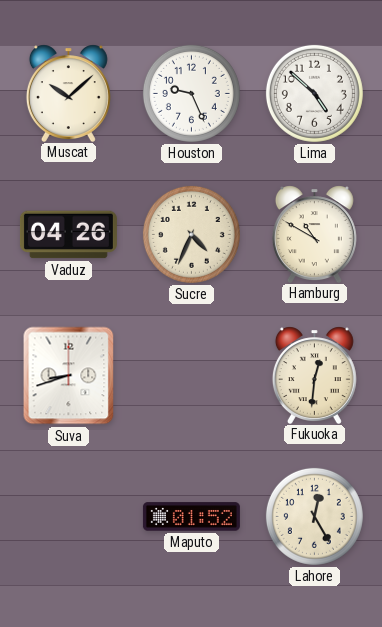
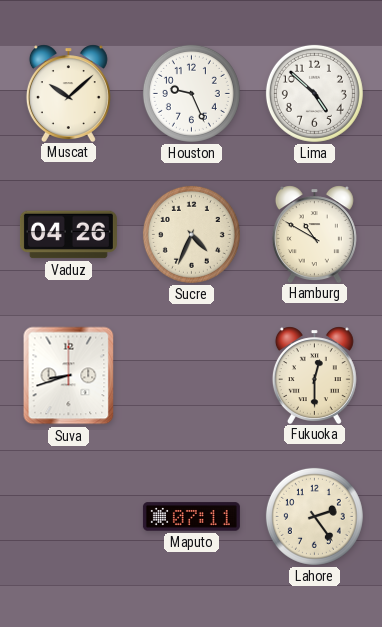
Fukuoka: 12:31 -> 12:30 (314, 375)
Maputo: 01:52 -> 07:11 (191, 517)
Lahore: 12:25 -> 2:24 (314, 516)
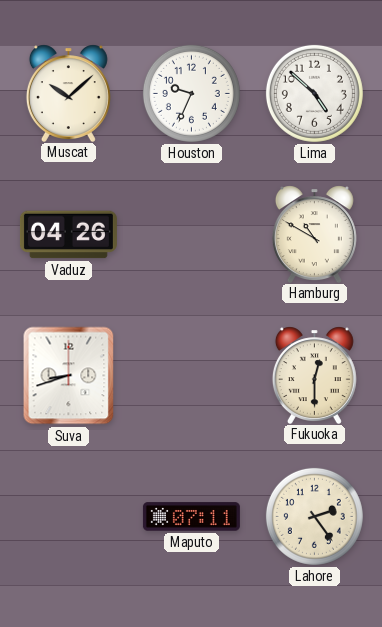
Houston: 9:26 -> 9:34 (191, 93)
Sucre: 4:34 -> none (191, 234)
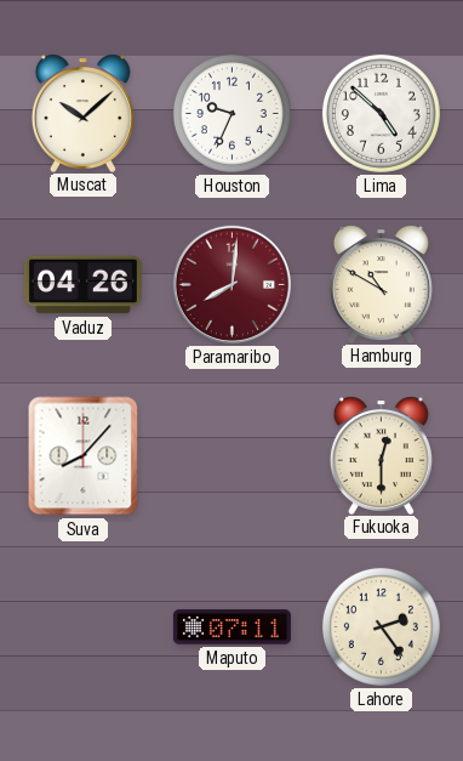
Paramaribo: none -> 8:01 (232, 284)
Suva: 8:42 -> 8:07 (84, 456)
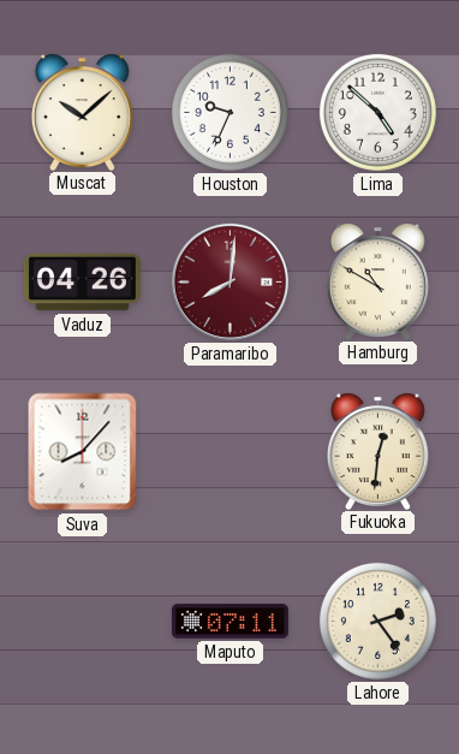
Fukuoka: 12:30 -> 12:31 (377, 451)
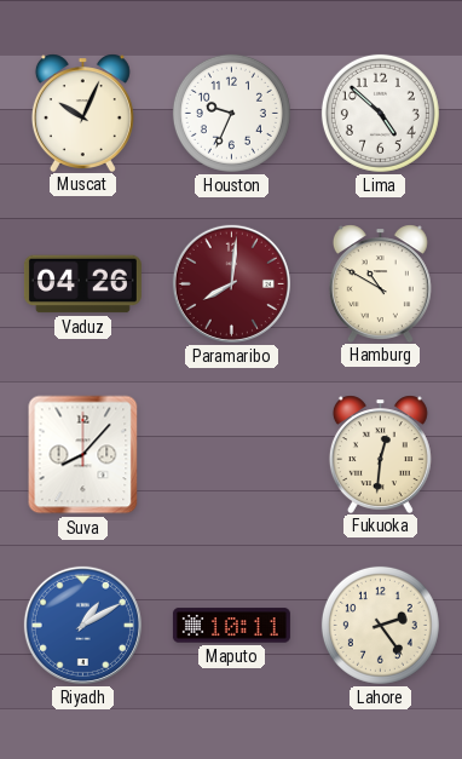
Muscat: 10:08 -> 10:04 (82, 113)
Riyadh: none -> 1:10 (82, 625)
Maputo: 07:11 -> 10:11 (231, 626)
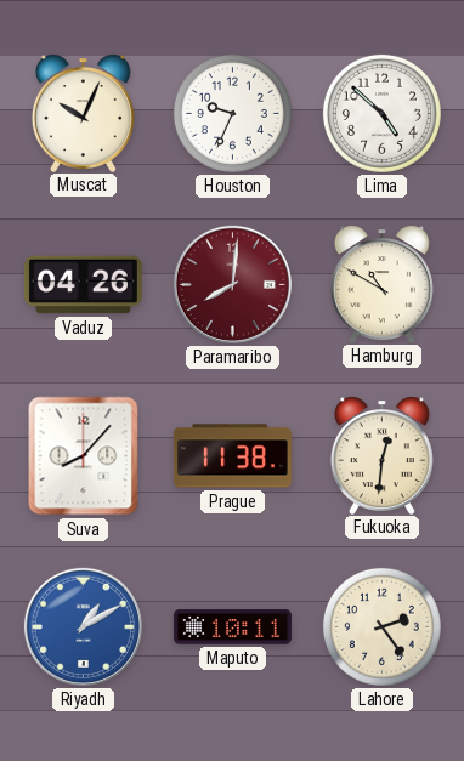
Prague: none -> 11:38 (232, 456)
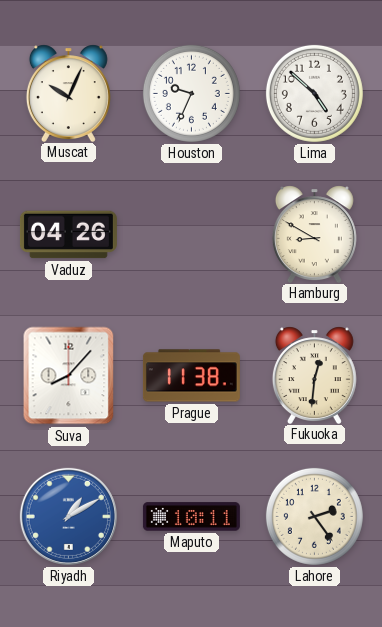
Paramaribo: 8:01 -> none (232, 284)
Hamburg: 10:50 -> 8:50 (314, 234)
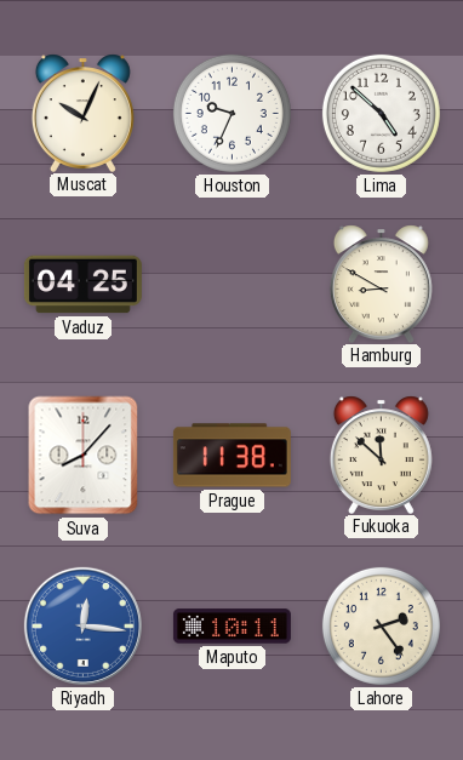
Vaduz: 04:26 -> 04:25 (82, 285)
Fukuoka: 12:31 -> 11:52 (381, 455)
Riyadh: 1:10 -> 12:16 (82, 625)
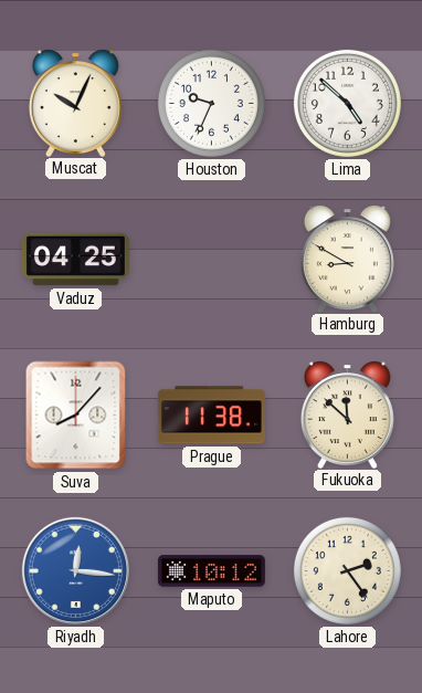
Maputo: 10:11 -> 10:12 (211, 571)
